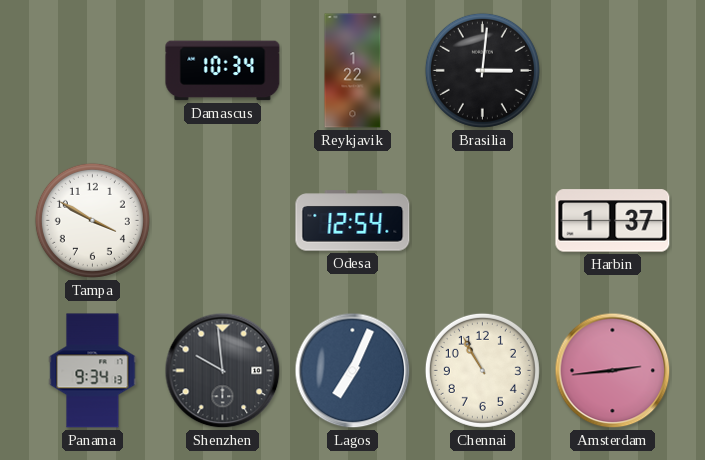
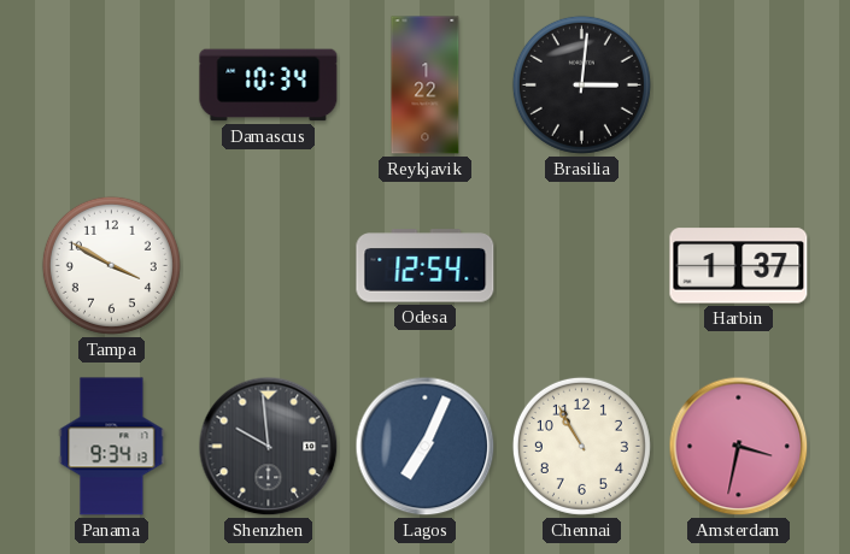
Amsterdam: 2:44 -> 3:32 (739, 447)
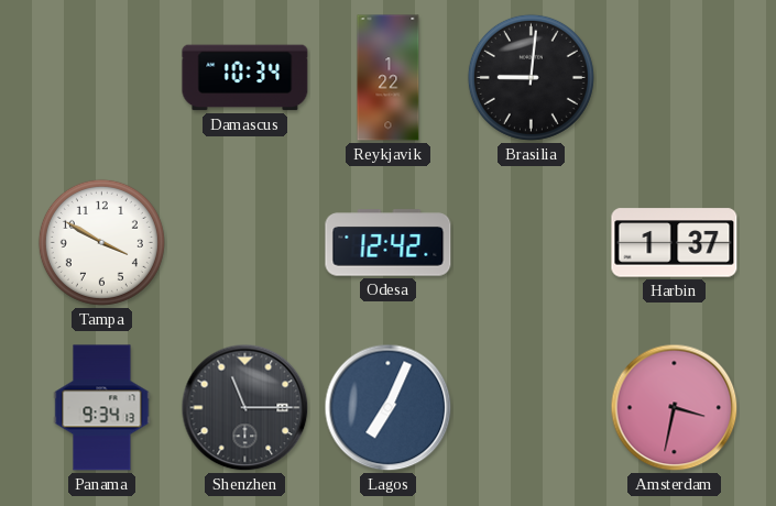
Brasilia: 3:01 -> 9:01 (531, 77)
Odesa: 12:54 -> 12:42 (389, 243)
Shenzhen: 9:59 -> 11:15 (245, 408)
Chennai: 10:55 -> none (581, 446)
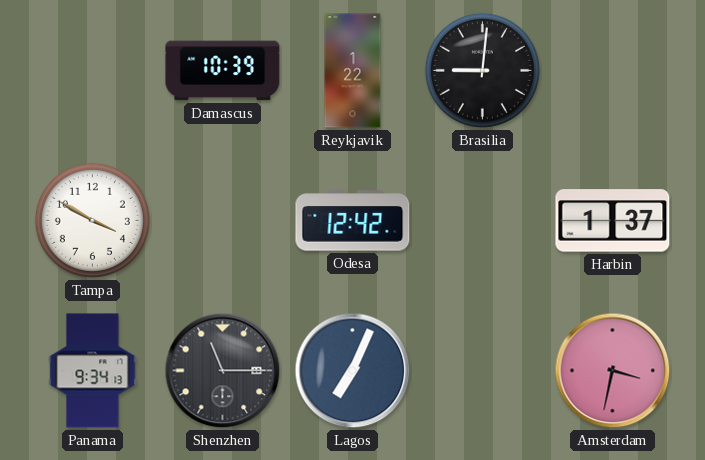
Damascus: 10:34 -> 10:39 (223, 71)
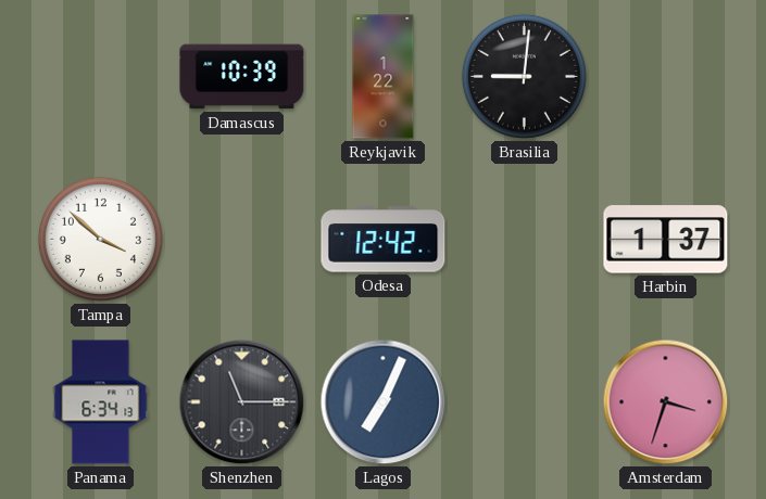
Tampa: 3:50 -> 3:52 (100, 239)
Panama: 9:34 -> 6:34 (101, 402)
Amsterdam: 3:32 -> 3:33 (666, 402)
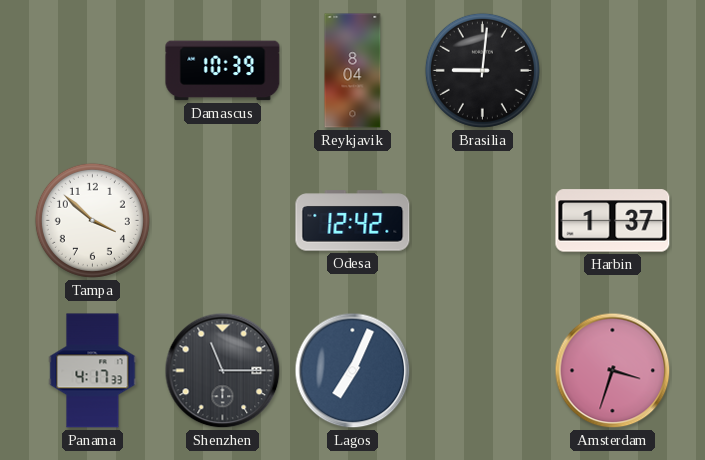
Reykjavik: 1:22 -> 8:04 (353, 71)
Panama: 6:34 -> 4:17 (93, 371)
